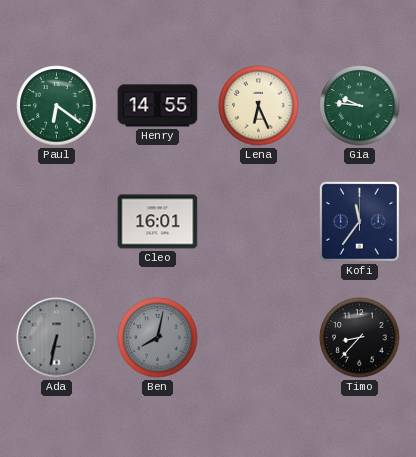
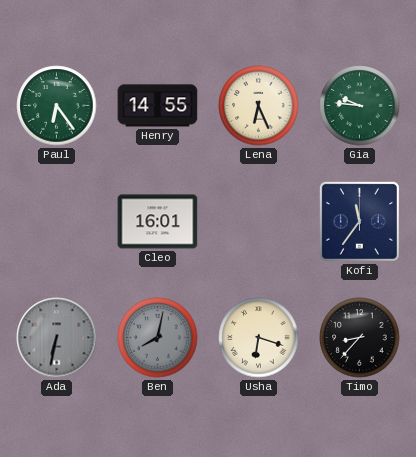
Paul: 6:21 -> 6:24 (57, 106)
Usha: none -> 6:18 (259, 338)
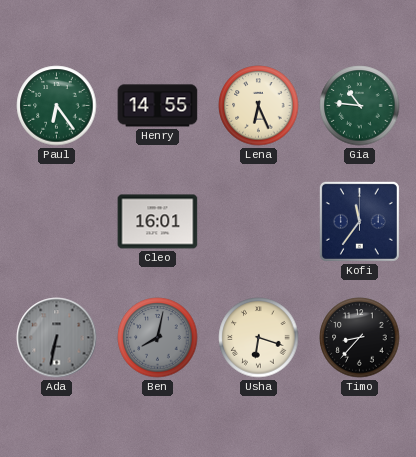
Gia: 9:46 -> 10:46 (360, 106)
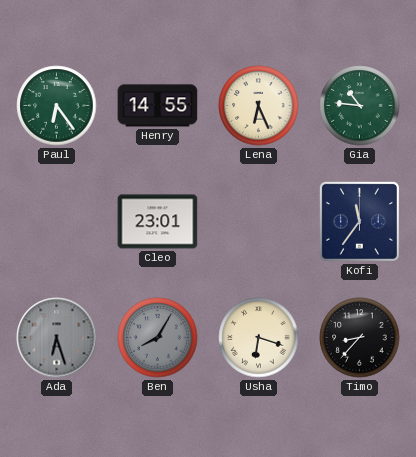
Cleo: 16:01 -> 23:01 (158, 222)
Ada: 6:32 -> 6:27 (57, 338)
Ben: 8:02 -> 8:05 (158, 338)
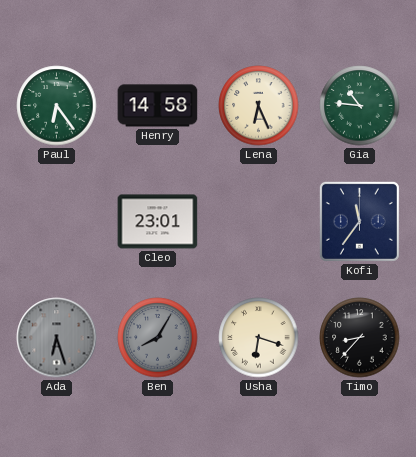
Henry: 14:55 -> 14:58 (158, 106)
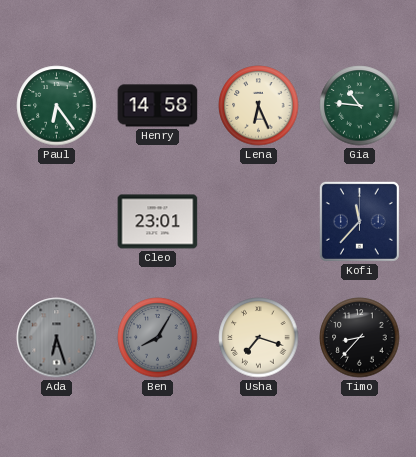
Kofi: 11:36 -> 11:37 (359, 221)
Usha: 6:18 -> 7:18 (259, 338)
